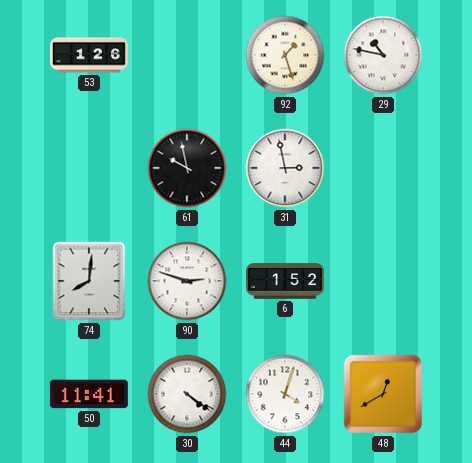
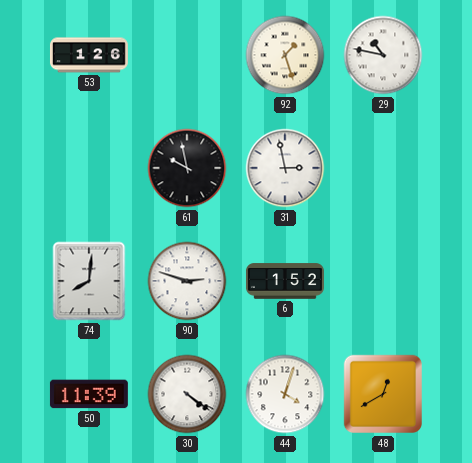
50: 11:41 -> 11:39 (89, 394)
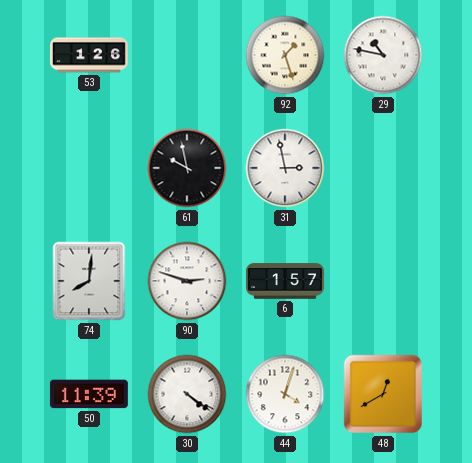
6: 1:52 -> 1:57 (285, 281)
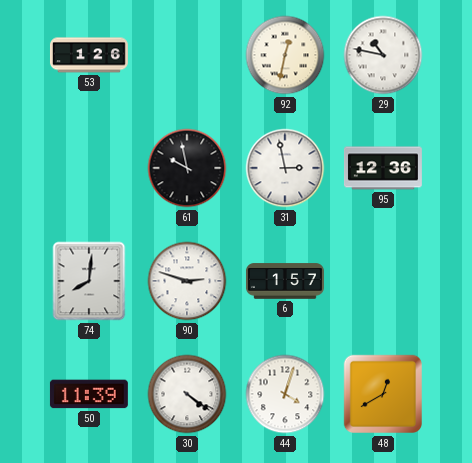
92: 1:27 -> 12:32 (285, 55)
95: none -> 12:36 (383, 168)
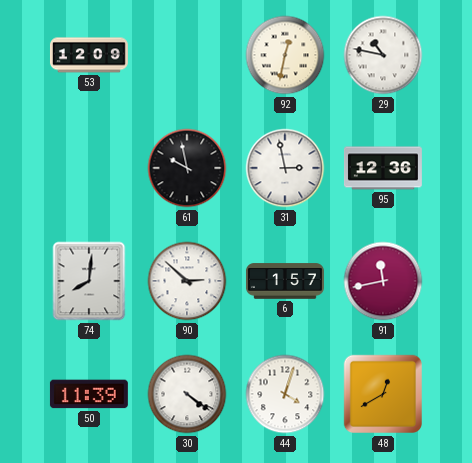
53: 1:26 -> 12:09 (89, 55)
90: 2:48 -> 2:52 (187, 281)
91: none -> 11:43 (383, 281)
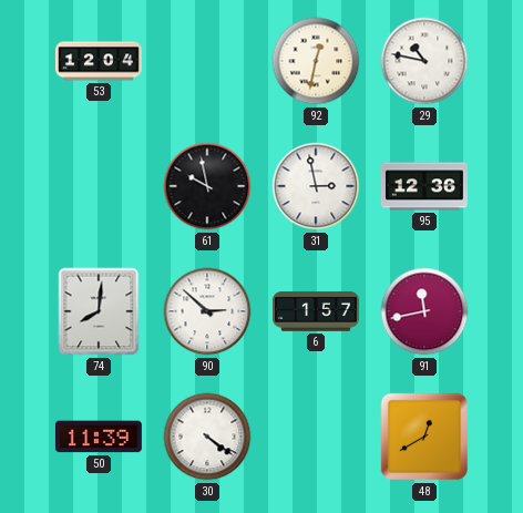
53: 12:09 -> 12:04 (99, 61)
44: 4:03 -> none (285, 394)
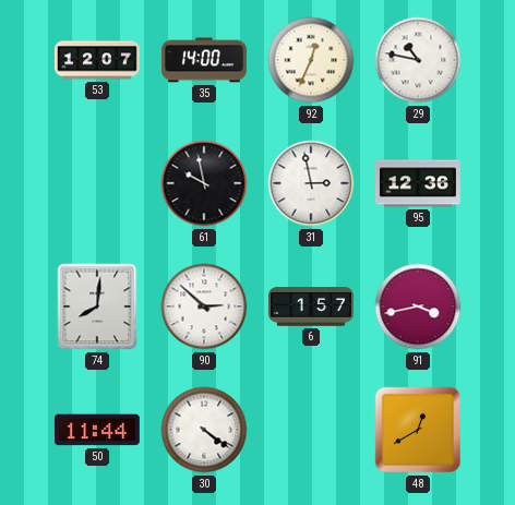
53: 12:04 -> 12:07 (97, 60)
35: none -> 14:00 (204, 60)
92: 12:32 -> 12:34 (311, 60)
91: 11:43 -> 3:43 (418, 306)
50: 11:39 -> 11:44 (97, 430)
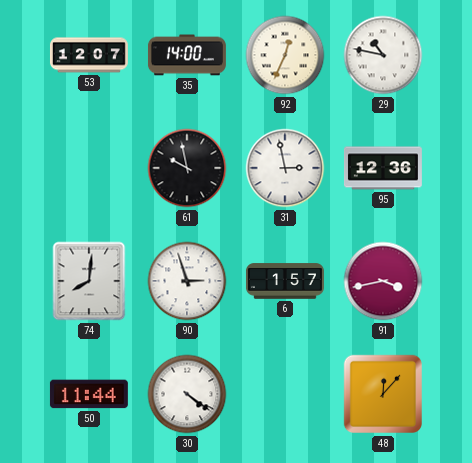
90: 2:52 -> 2:57 (187, 281)
48: 12:40 -> 12:07 (383, 394)
